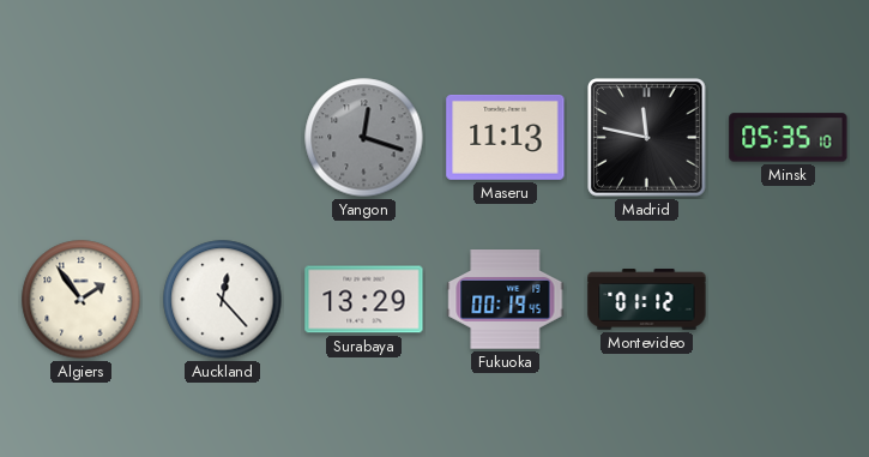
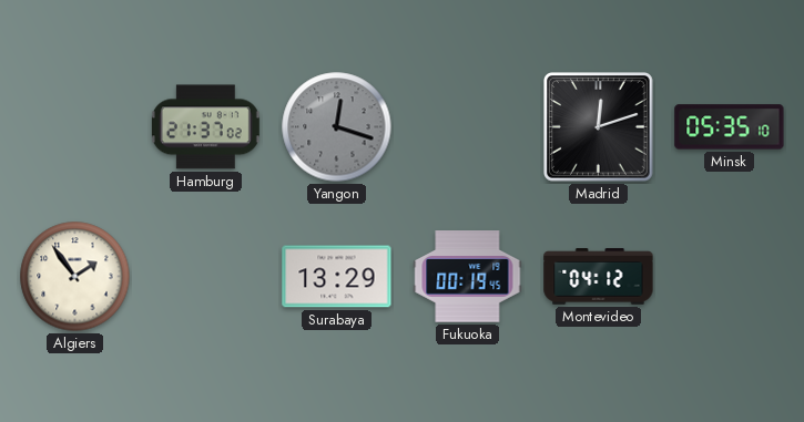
Hamburg: none -> 21:37 (205, 127)
Maseru: 11:13 -> none (506, 137)
Madrid: 11:47 -> 12:12 (599, 127)
Auckland: 12:23 -> none (223, 300)
Montevideo: 01:12 -> 04:12 (599, 277)
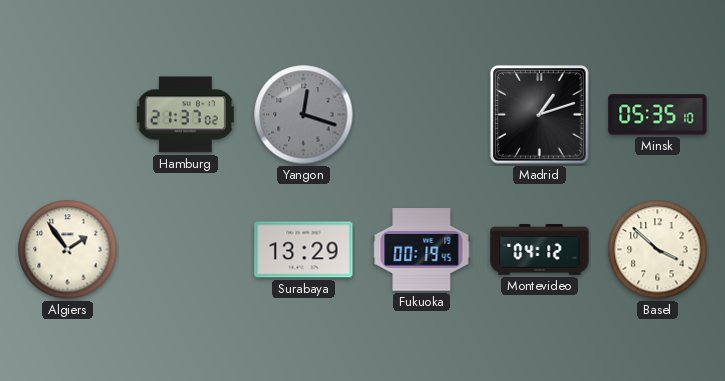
Madrid: 12:12 -> 1:12 (540, 115)
Basel: none -> 3:52 (658, 250)
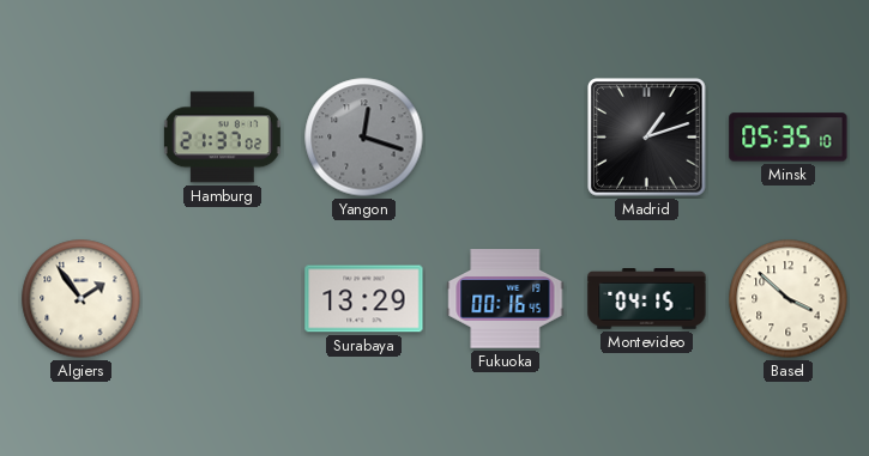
Fukuoka: 00:19 -> 00:16 (506, 299)
Montevideo: 04:12 -> 04:15 (647, 299)
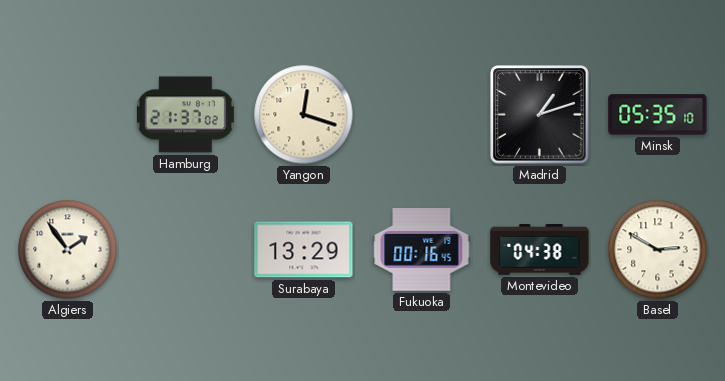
Yangon dial: grey -> cream (304, 115)
Montevideo: 04:15 -> 04:38 (540, 250)
Basel: 3:52 -> 2:50 (658, 250)
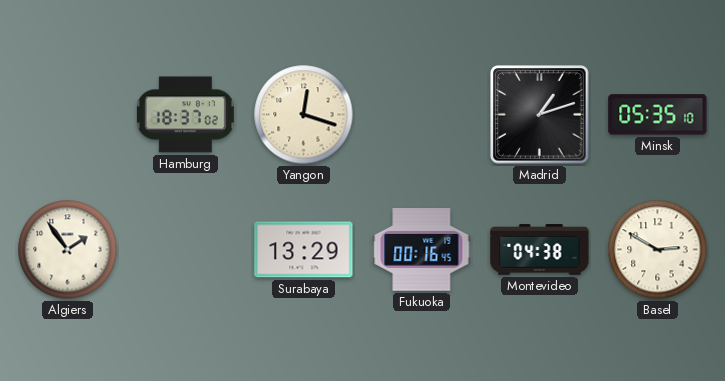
Hamburg: 21:37 -> 18:37 (185, 115)
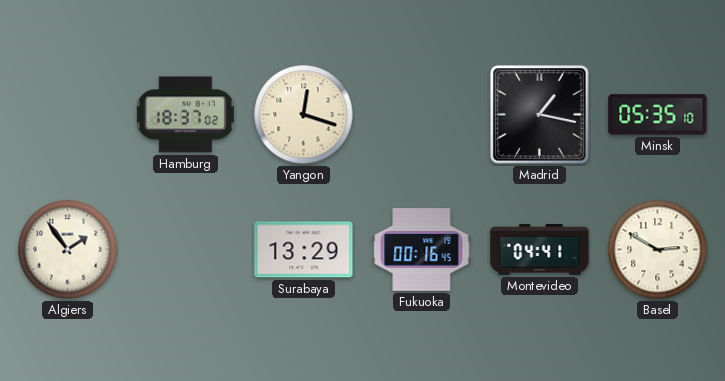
Madrid: 1:12 -> 1:17 (540, 115)
Montevideo: 04:38 -> 04:41 (540, 250)
